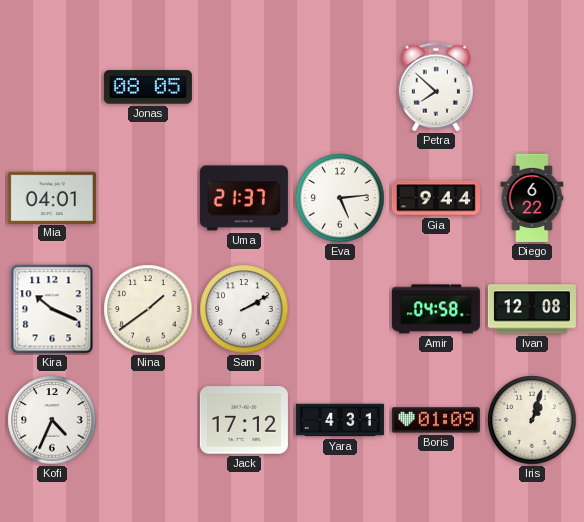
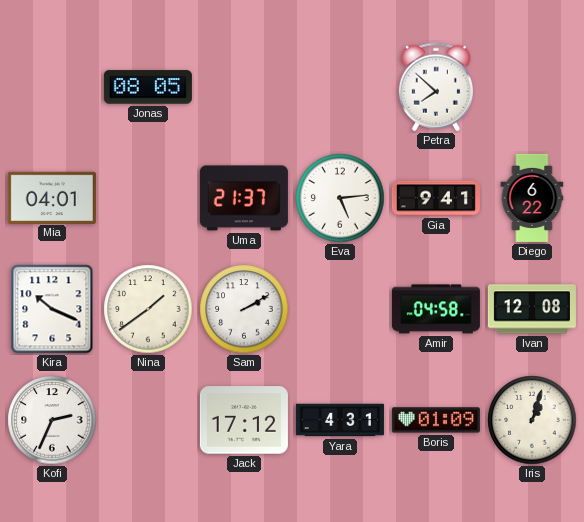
Gia: 9:44 -> 9:41 (436, 198)
Kofi: 4:34 -> 2:34 (52, 420)
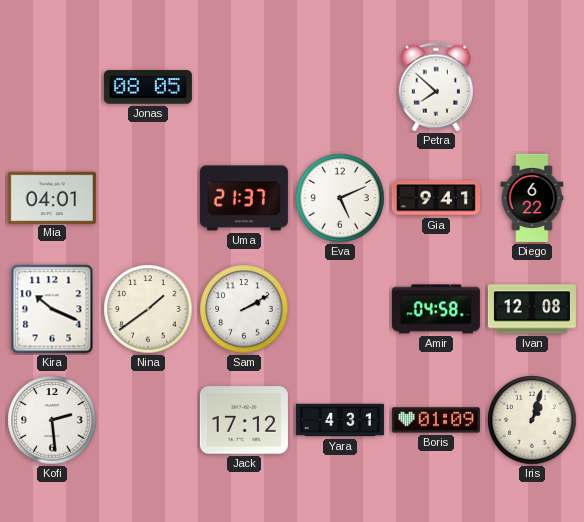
Eva: 5:14 -> 5:11 (340, 198)
Kofi: 2:34 -> 2:29 (52, 420)
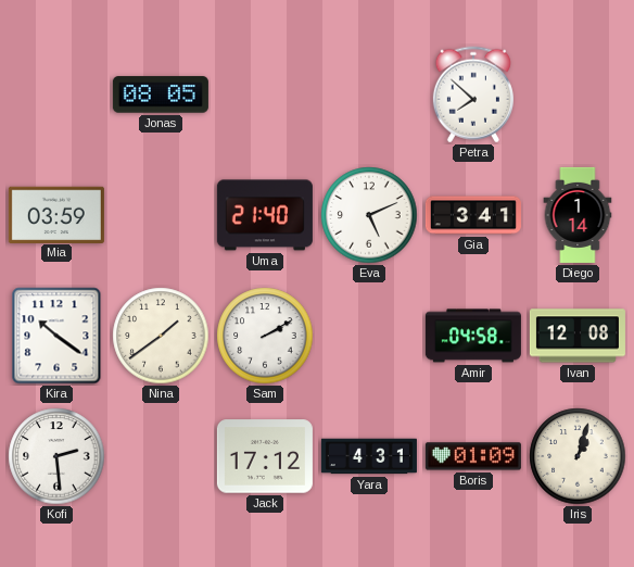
Mia: 04:01 -> 03:59 (56, 214)
Uma: 21:37 -> 21:40 (265, 215)
Gia: 9:41 -> 3:41 (473, 215)
Diego: 6:22 -> 1:14 (578, 215)
Kira: 10:19 -> 10:21 (56, 336)
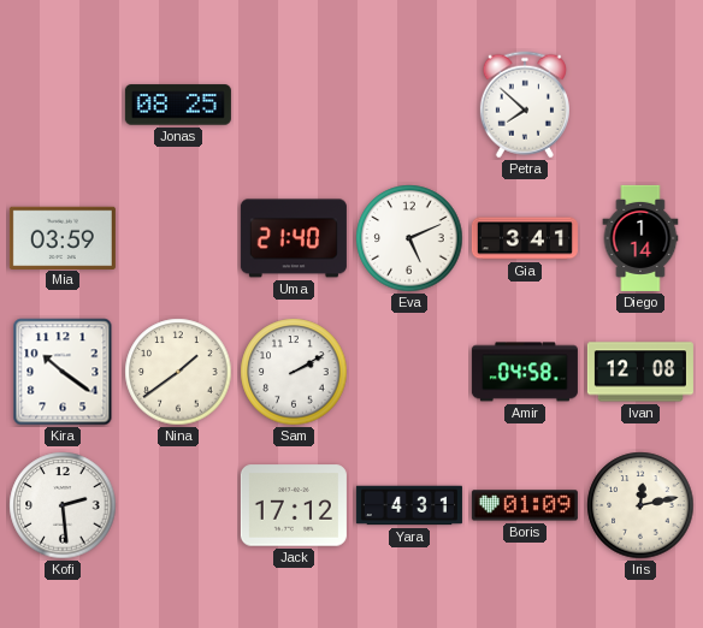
Jonas: 08:05 -> 08:25 (178, 105)
Iris: 1:03 -> 12:13 (640, 505)
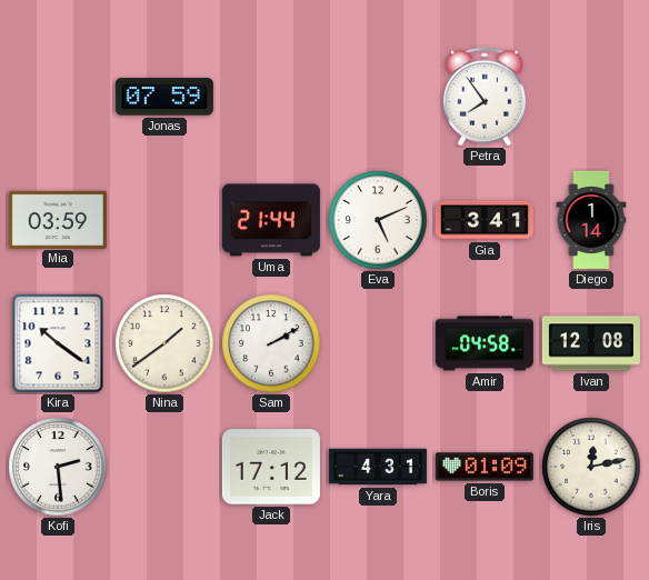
Jonas: 08:25 -> 07:59 (164, 97)
Petra: 7:52 -> 7:54 (485, 97)
Uma: 21:40 -> 21:44 (271, 220)
